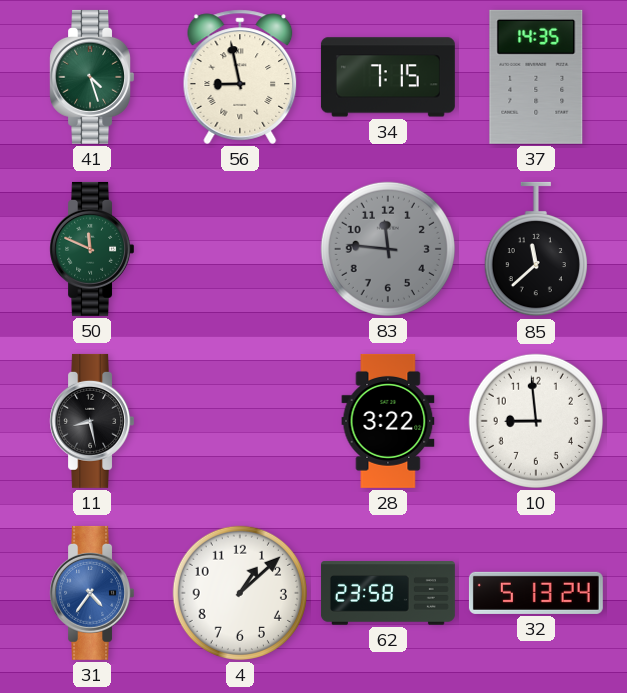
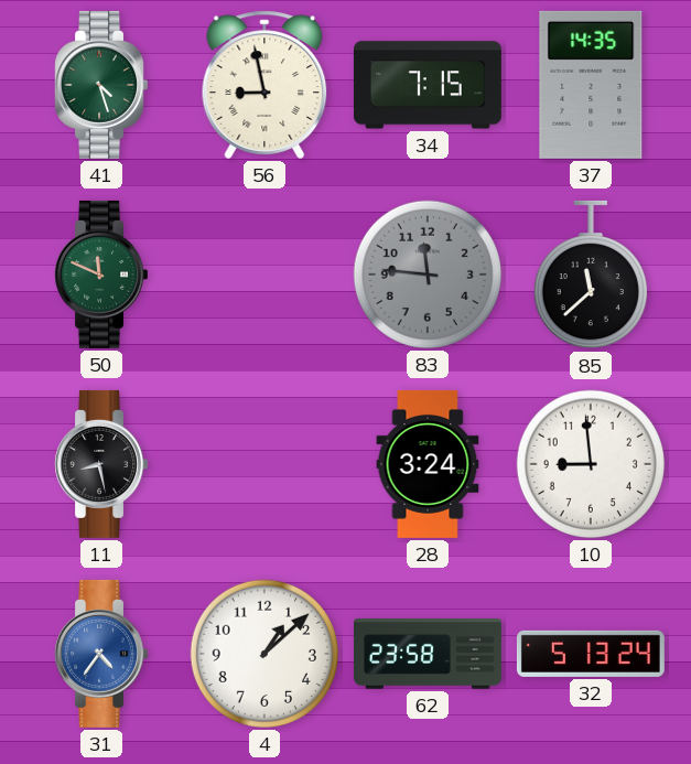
28: 3:22 -> 3:24 (428, 464)
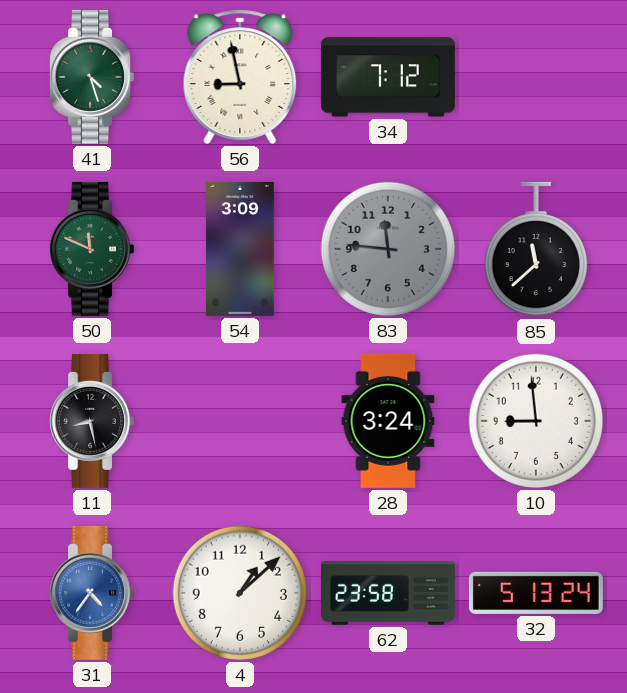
34: 7:15 -> 7:12 (388, 77)
37: 14:35 -> none (591, 85)
54: none -> 3:09 (240, 249)
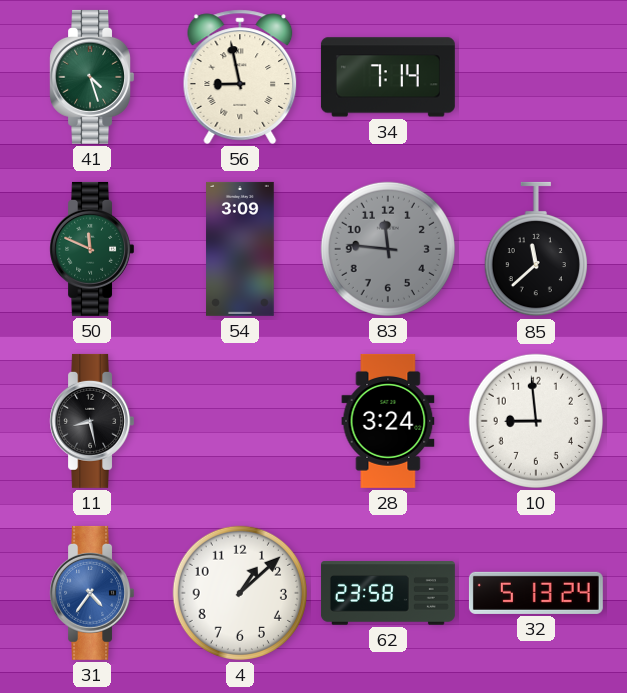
34: 7:12 -> 7:14 (388, 77)
